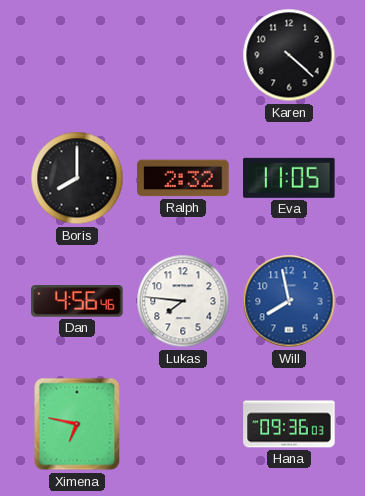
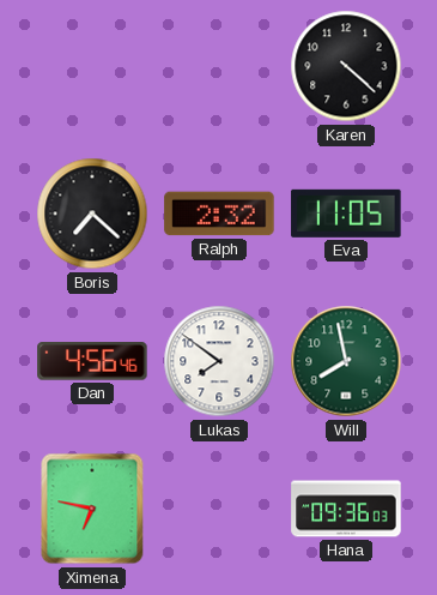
Boris: 8:00 -> 7:22 (92, 214)
Lukas: 7:46 -> 7:51 (219, 361)
Will dial: blue -> green (346, 361)
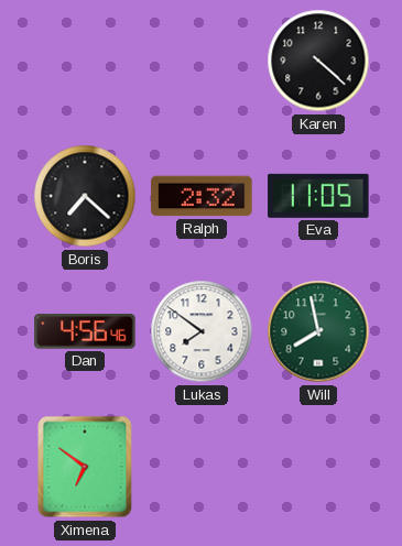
Ximena: 6:47 -> 6:51 (85, 467)
Hana: 09:36 -> none (346, 509)
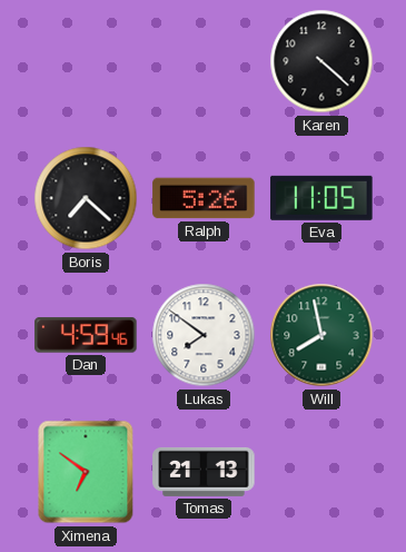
Ralph: 2:32 -> 5:26 (204, 198)
Dan: 4:56 -> 4:59 (86, 335)
Tomas: none -> 21:13 (204, 472)
